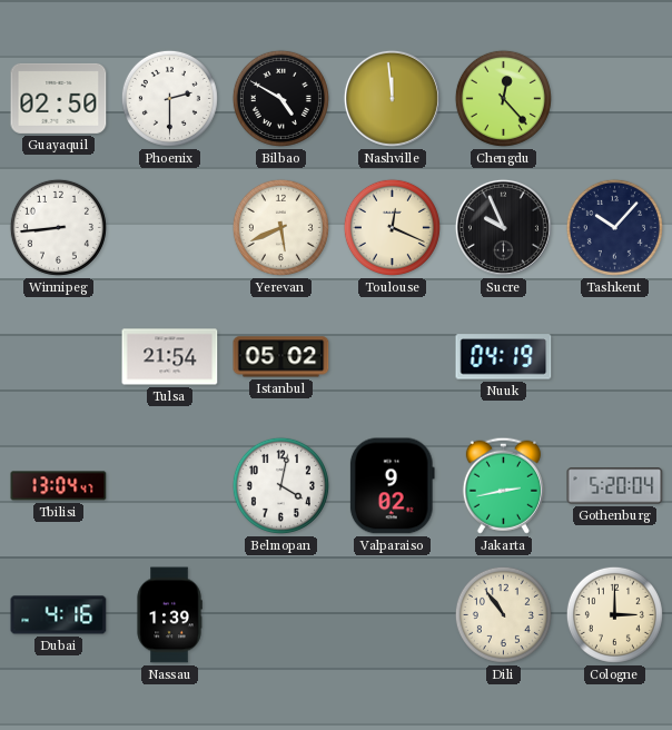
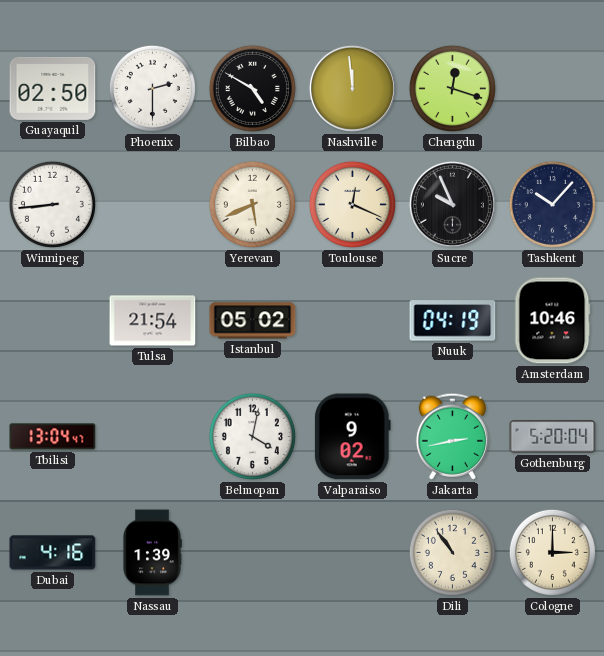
Chengdu: 12:23 -> 12:18 (452, 88)
Amsterdam: none -> 10:46 (553, 321)
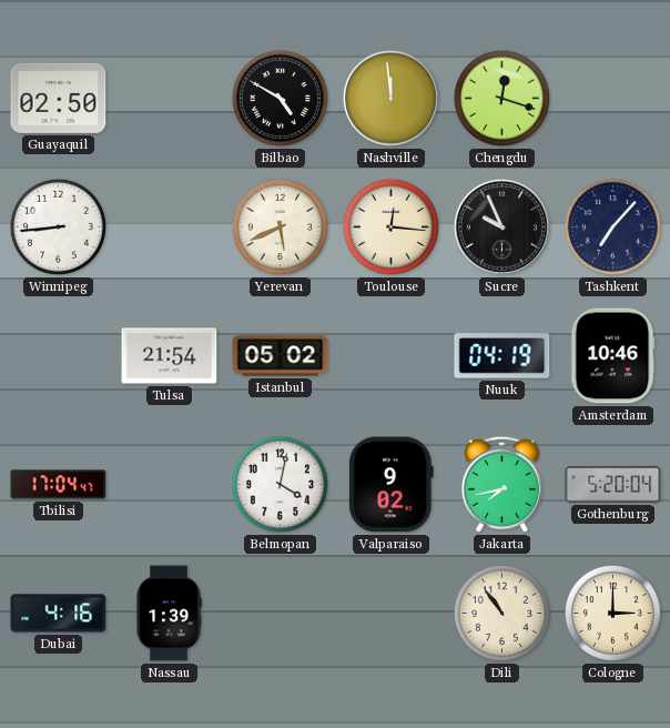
Phoenix: 2:30 -> none (152, 88)
Toulouse: 12:19 -> 12:16 (390, 226)
Tashkent: 10:07 -> 7:07 (612, 226)
Tbilisi: 13:04 -> 17:04 (59, 485)
Jakarta: 2:43 -> 7:43 (501, 484)
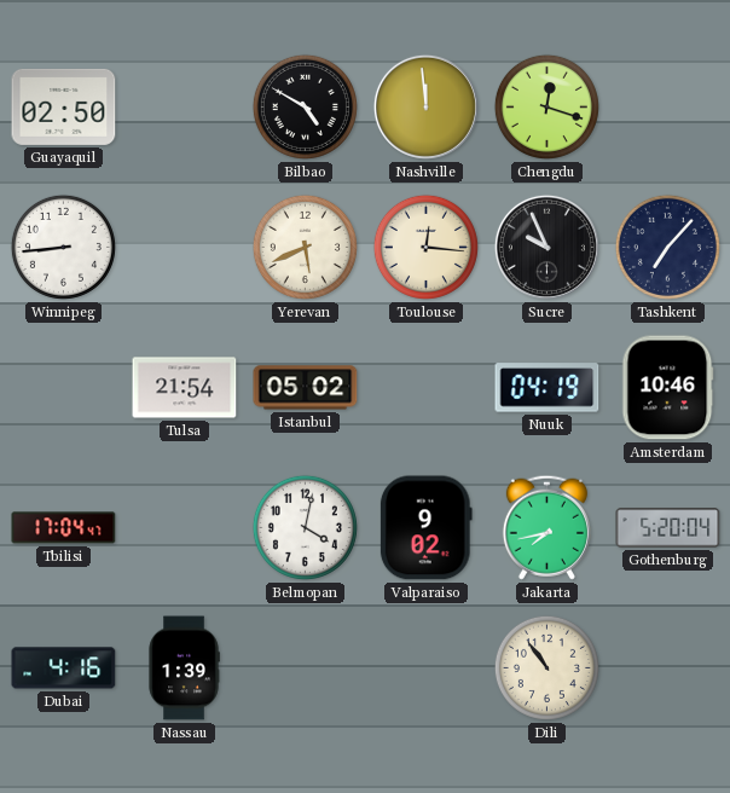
Cologne: 3:00 -> none (612, 613)
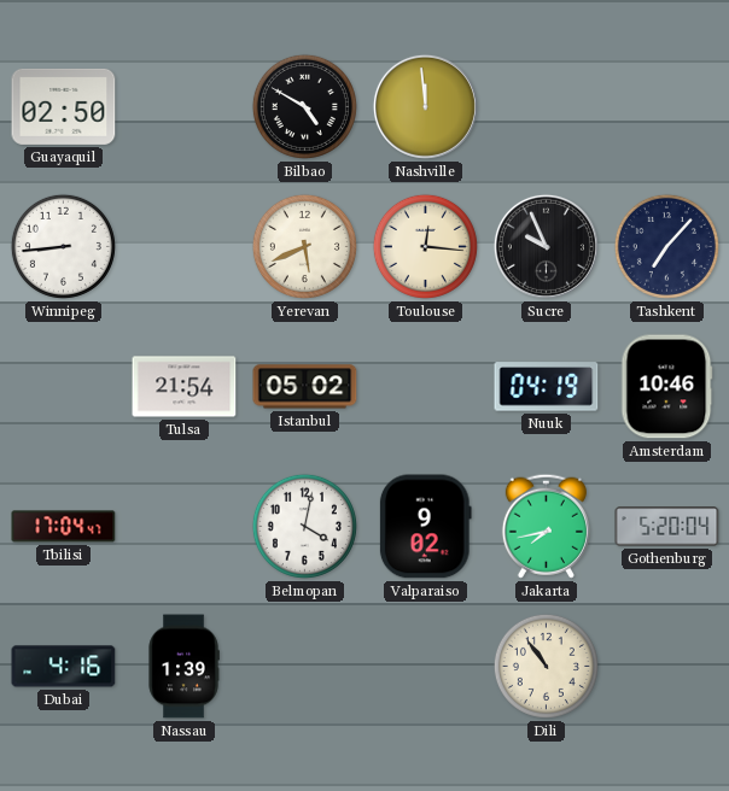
Chengdu: 12:18 -> none (546, 106)
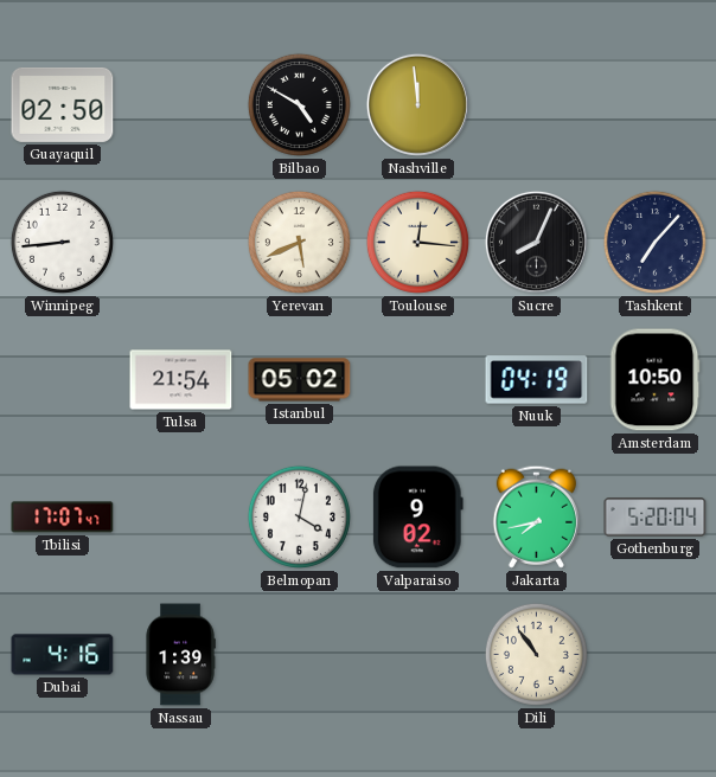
Sucre: 9:56 -> 8:04 (536, 242)
Amsterdam: 10:46 -> 10:50 (656, 380)
Tbilisi: 17:04 -> 17:07 (63, 518)
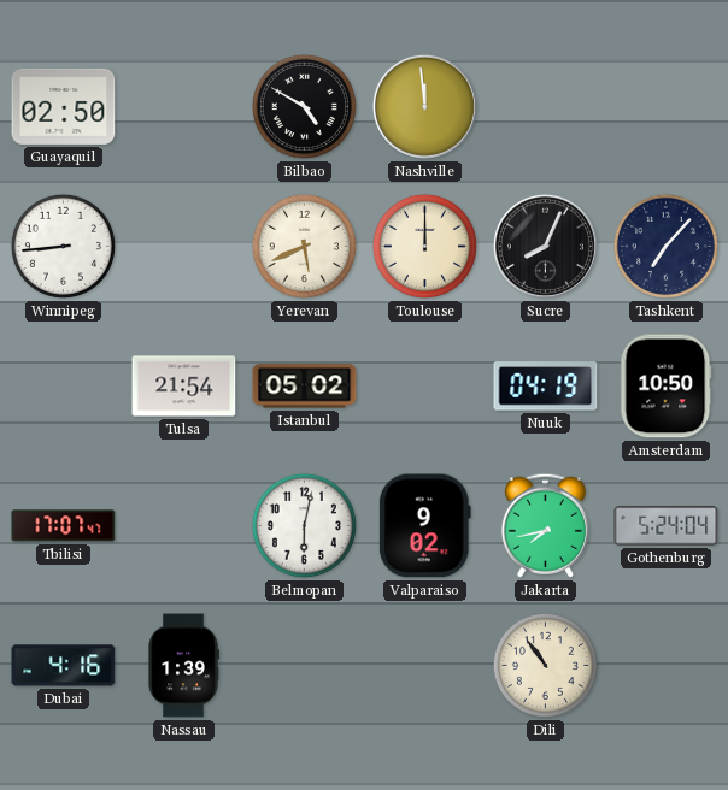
Toulouse: 12:16 -> 12:00 (424, 246)
Belmopan: 4:02 -> 6:02 (304, 525)
Gothenburg: 5:20 -> 5:24 (667, 526)
